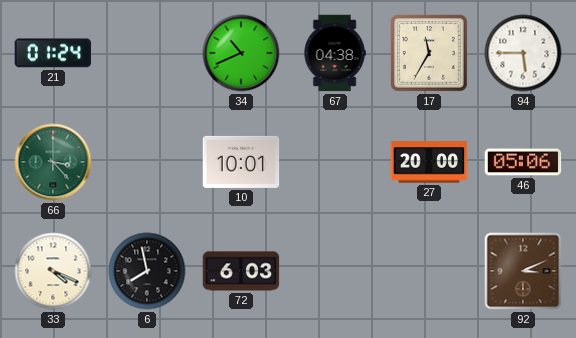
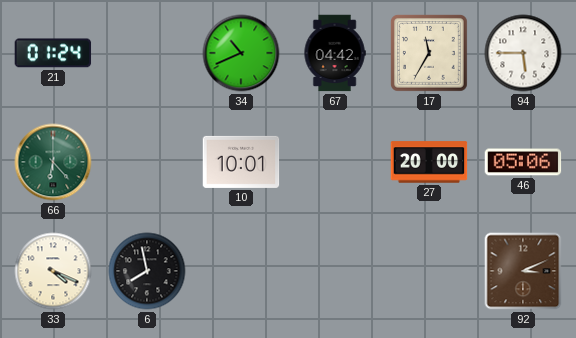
67: 04:38 -> 04:42 (335, 53)
66: 3:23 -> 6:23 (53, 162)
72: 6:03 -> none (241, 271)
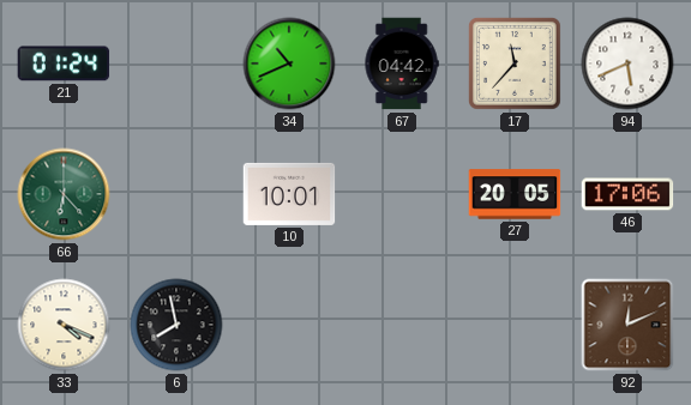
17: 11:35 -> 11:37 (515, 64)
94: 5:45 -> 5:41 (627, 64)
27: 20:00 -> 20:05 (515, 194)
46: 05:06 -> 17:06 (627, 194)
92: 3:11 -> 12:11 (627, 325)
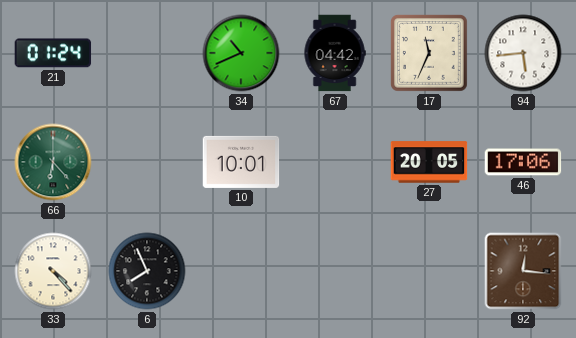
17: 11:37 -> 11:34 (429, 53)
94: 5:41 -> 5:44 (523, 53)
33: 4:19 -> 4:23 (53, 271)
6: 7:58 -> 7:56 (147, 271)
92: 12:11 -> 12:16 (523, 271)
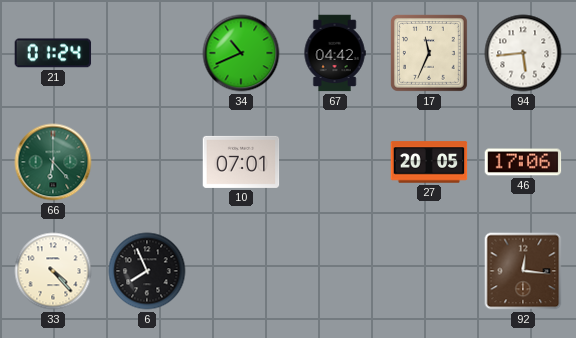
10: 10:01 -> 07:01 (241, 162)
